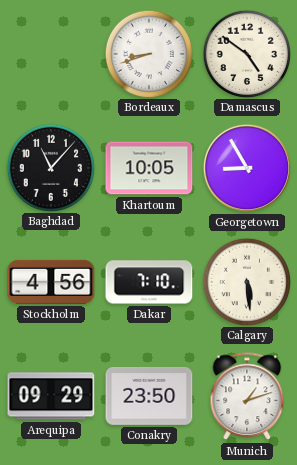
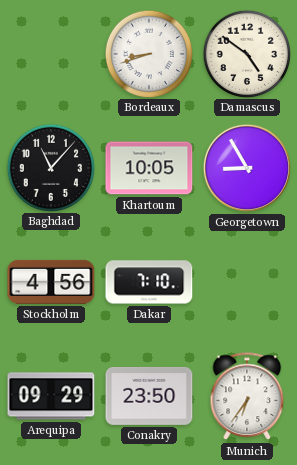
Calgary: 5:29 -> none (246, 281)
Munich: 1:12 -> 6:36 (247, 397)
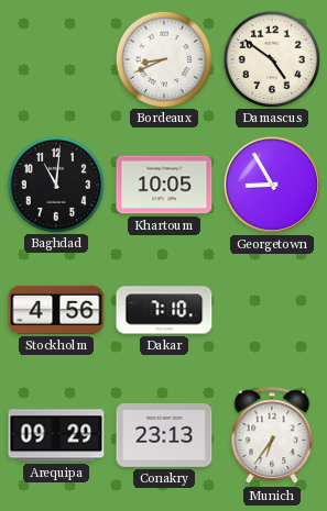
Bordeaux: 8:42 -> 8:41 (163, 58)
Baghdad: 11:07 -> 11:01 (55, 184)
Conakry: 23:50 -> 23:13 (164, 435)
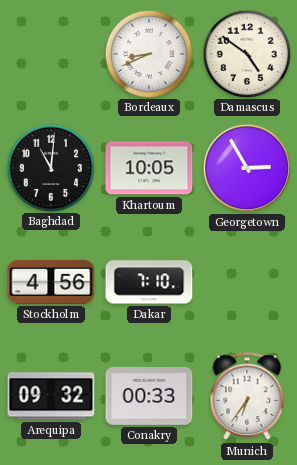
Georgetown: 8:55 -> 2:55 (247, 168)
Arequipa: 09:29 -> 09:32 (51, 396)
Conakry: 23:13 -> 00:33 (149, 396)
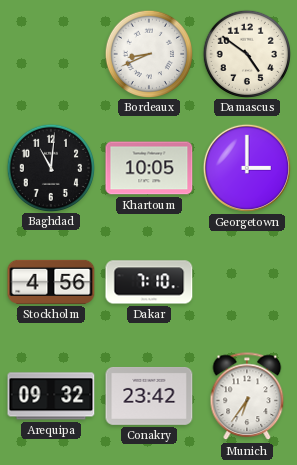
Georgetown: 2:55 -> 3:00 (247, 168)
Conakry: 00:33 -> 23:42 (149, 396)
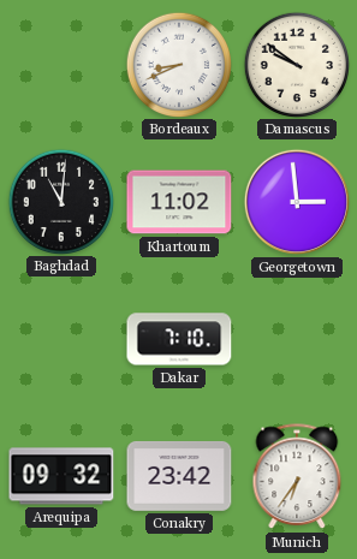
Damascus: 4:51 -> 9:51 (296, 64)
Khartoum: 10:05 -> 11:02 (179, 202)
Georgetown: 3:00 -> 2:59 (297, 202)
Stockholm: 4:56 -> none (51, 282)
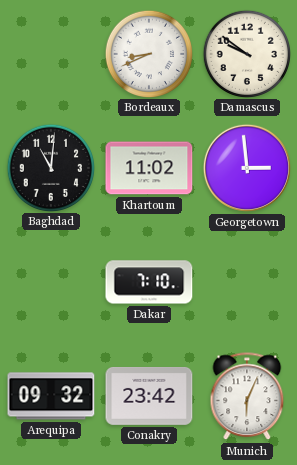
Munich: 6:36 -> 6:04 (247, 397)
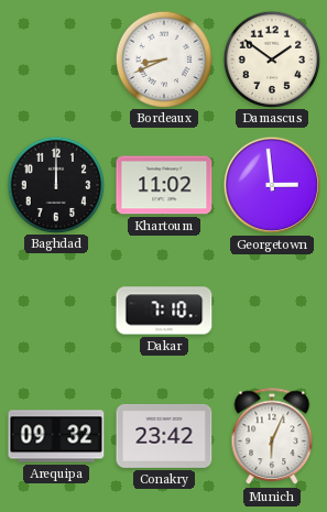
Damascus: 9:51 -> 1:51 (271, 58)
Baghdad: 11:01 -> 12:00 (55, 184)
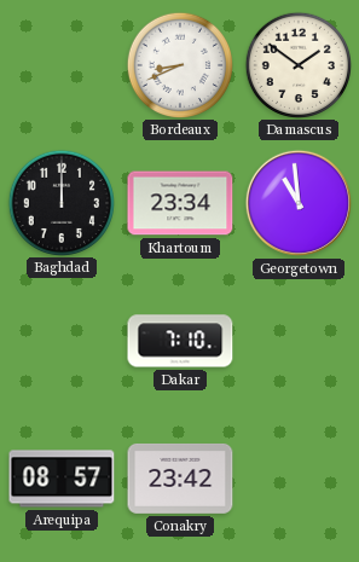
Khartoum: 11:02 -> 23:34 (180, 203)
Georgetown: 2:59 -> 10:59 (299, 203)
Arequipa: 09:32 -> 08:57 (62, 479)
Munich: 6:04 -> none (272, 437)
